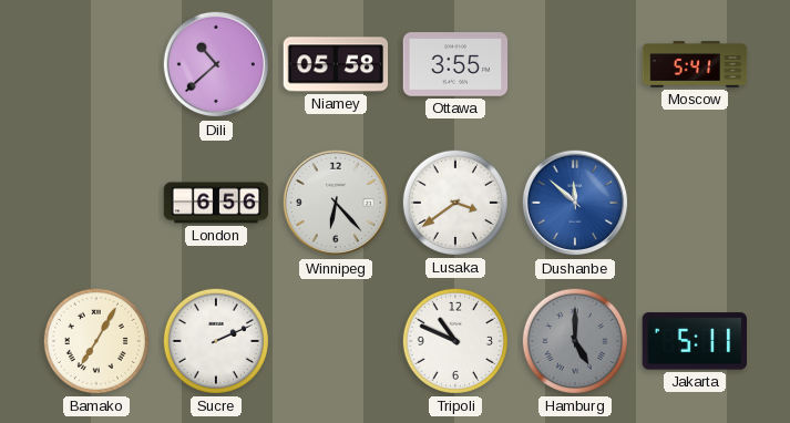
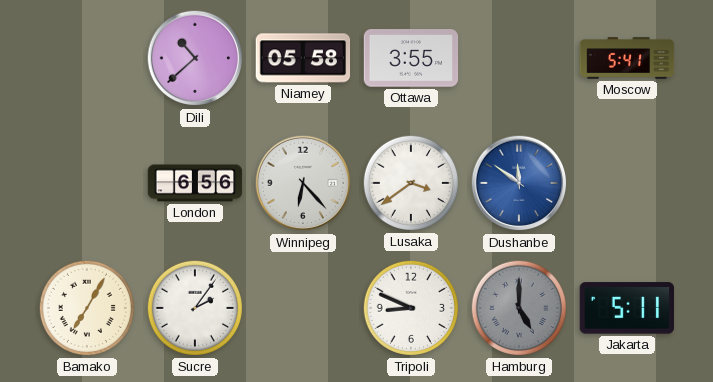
Dushanbe: 11:52 -> 11:51 (519, 183)
Sucre: 2:11 -> 2:06 (195, 308)
Tripoli: 10:49 -> 8:49 (411, 308)
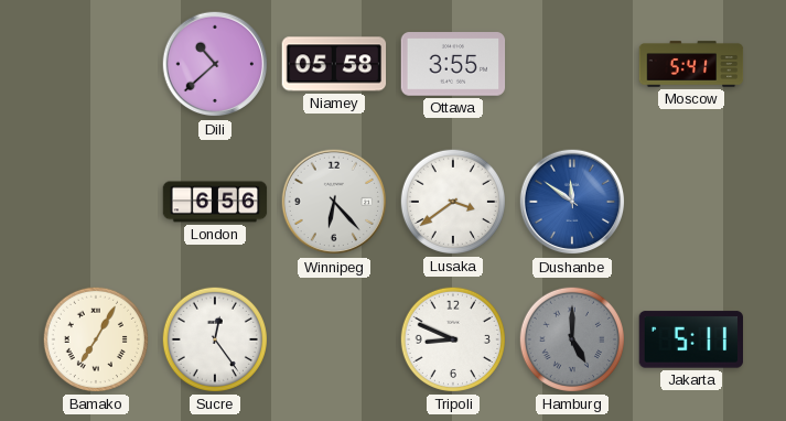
Sucre: 2:06 -> 12:24 (215, 339)
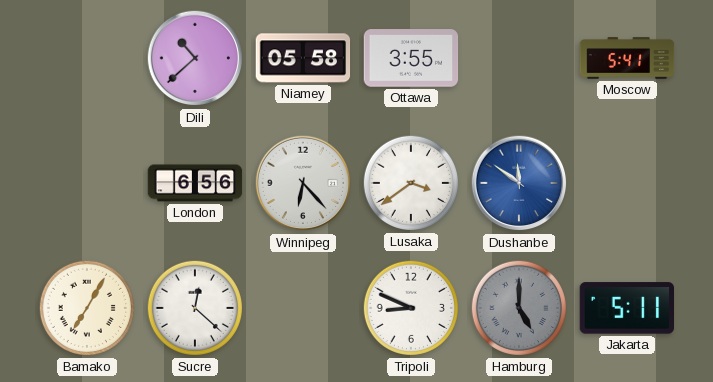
Sucre: 12:24 -> 12:22 (195, 308)
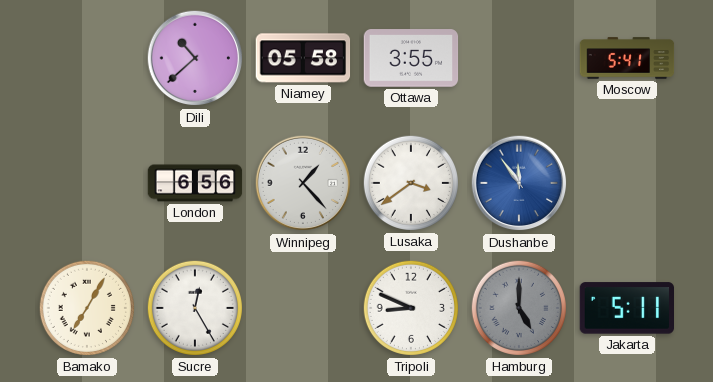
Winnipeg: 6:23 -> 1:23 (303, 183)
Dushanbe: 11:51 -> 11:54 (519, 183)
Sucre: 12:22 -> 12:25 (195, 308)
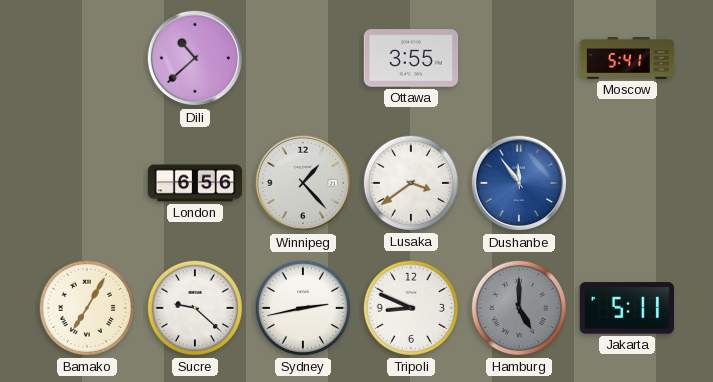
Niamey: 05:58 -> none (303, 58)
Sucre: 12:25 -> 9:22 (195, 308)
Sydney: none -> 2:43 (303, 308)
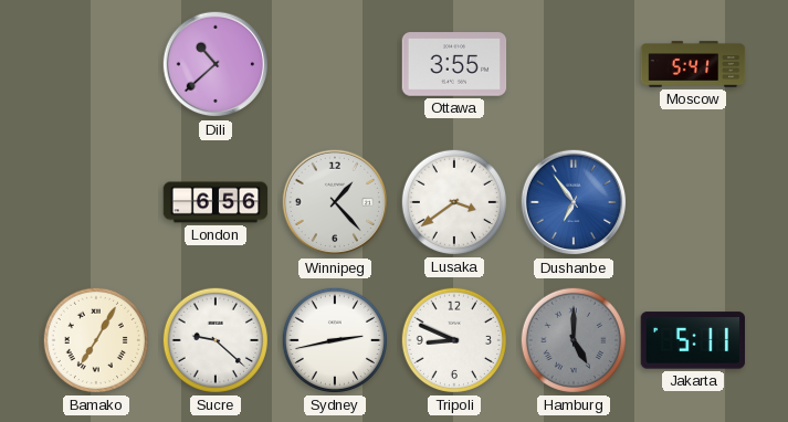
Dushanbe: 11:54 -> 6:54 (574, 202)
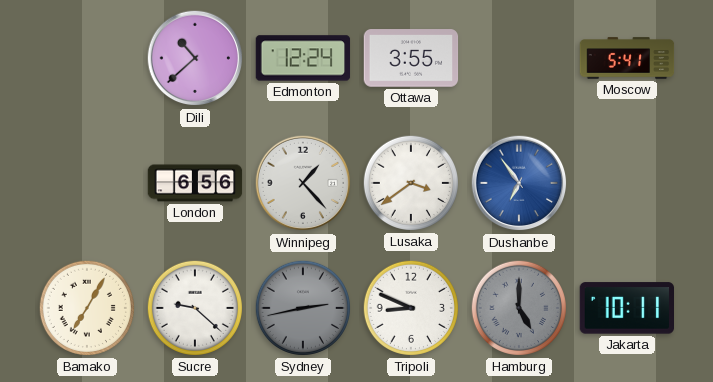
Edmonton: none -> 12:24 (303, 58)
Sydney dial: white -> grey (303, 308)
Jakarta: 5:11 -> 10:11 (626, 308)
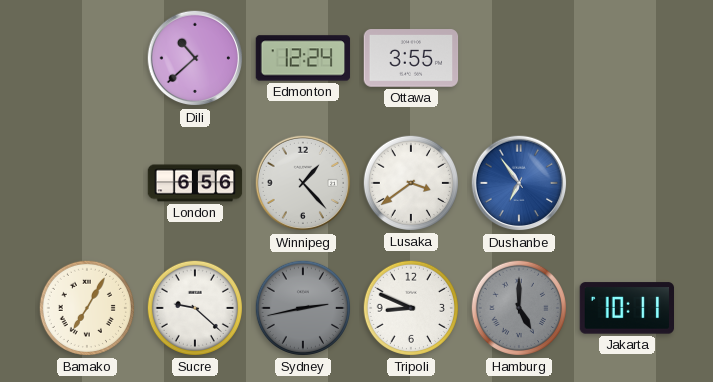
Moscow: 5:41 -> none (627, 58)
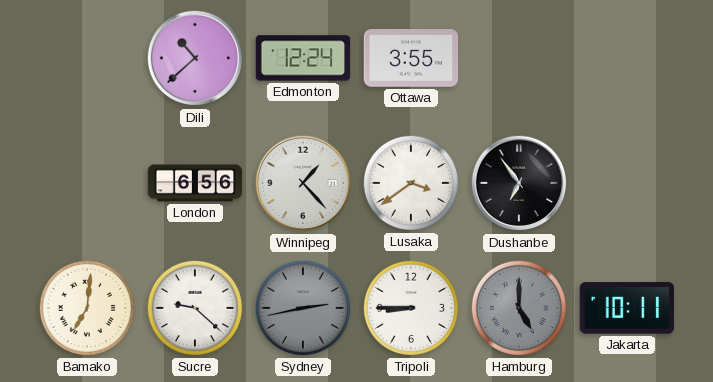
Dushanbe dial: blue -> black (519, 183)
Bamako: 7:05 -> 7:01 (87, 308)
Tripoli: 8:49 -> 8:45 (411, 308)
